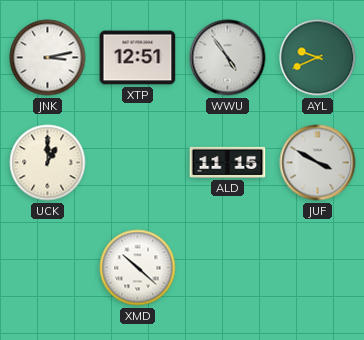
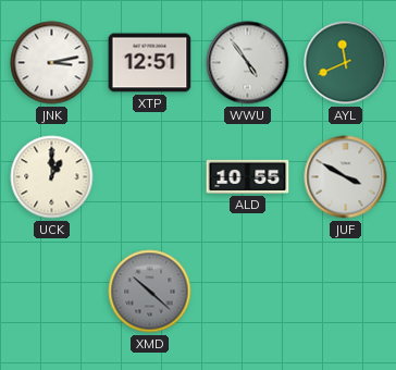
AYL: 9:41 -> 11:41 (346, 63)
ALD: 11:15 -> 10:55 (248, 176)
XMD dial: white -> grey (150, 292)
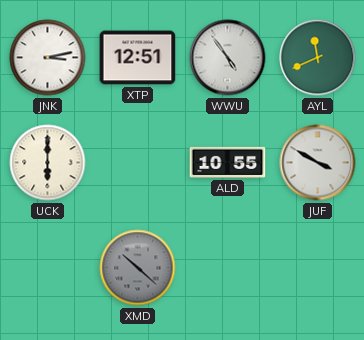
UCK: 1:00 -> 6:00 (48, 163)
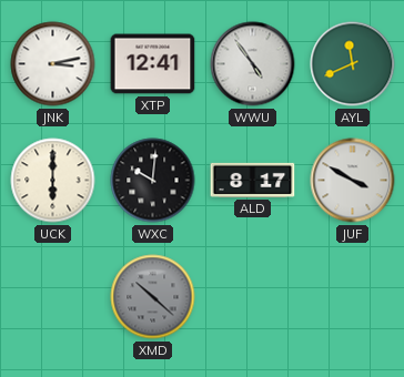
XTP: 12:51 -> 12:41 (153, 64)
WXC: none -> 10:01 (153, 181)
ALD: 10:55 -> 8:17 (253, 180)
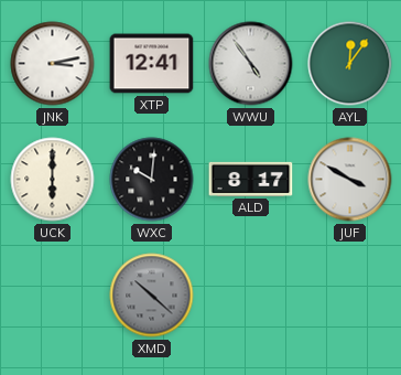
AYL: 11:41 -> 12:06 (350, 64)
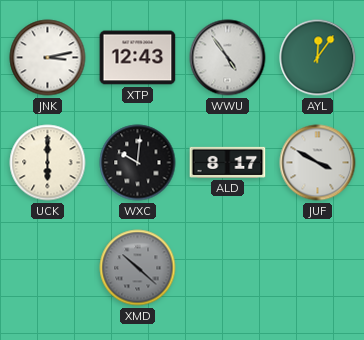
XTP: 12:41 -> 12:43 (138, 58)
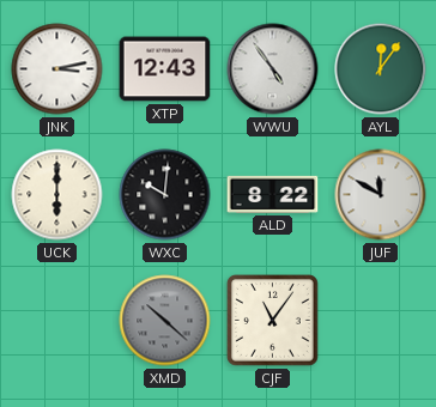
ALD: 8:17 -> 8:22 (273, 194)
JUF: 3:50 -> 11:50 (381, 195)
CJF: none -> 11:06 (273, 321)
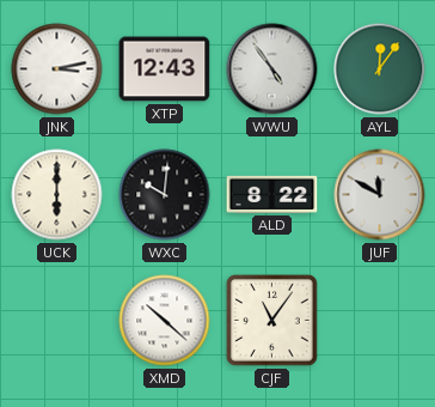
XMD dial: grey -> white (165, 321)
